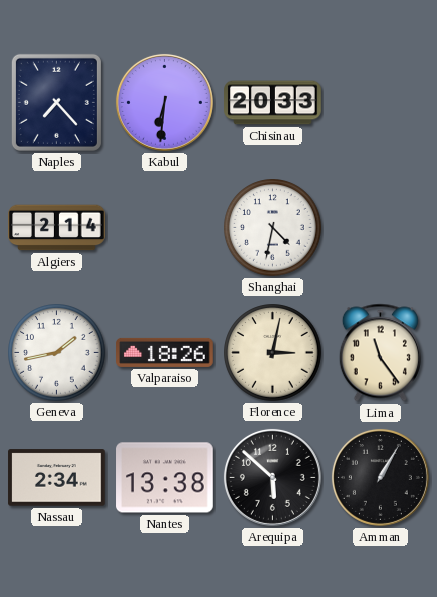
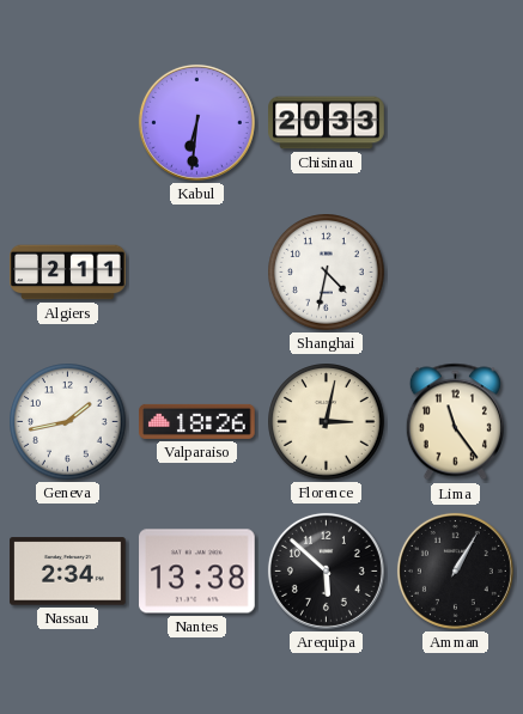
Naples: 7:23 -> none (56, 102)
Algiers: 2:14 -> 2:11 (68, 273)
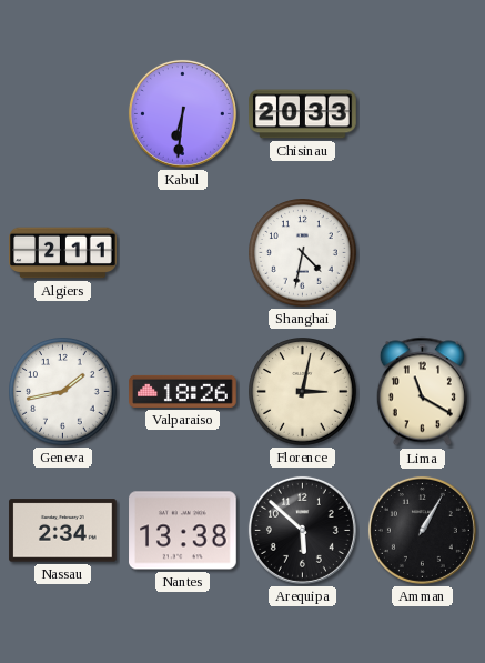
Lima: 11:24 -> 11:20 (422, 392)
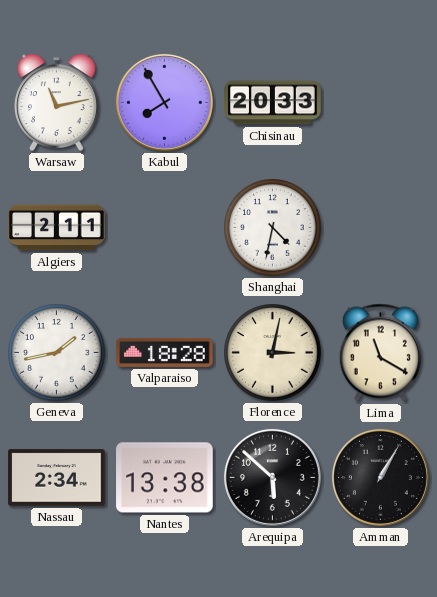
Warsaw: none -> 11:13 (57, 102)
Kabul: 6:31 -> 7:55 (164, 102)
Valparaiso: 18:26 -> 18:28 (165, 352)
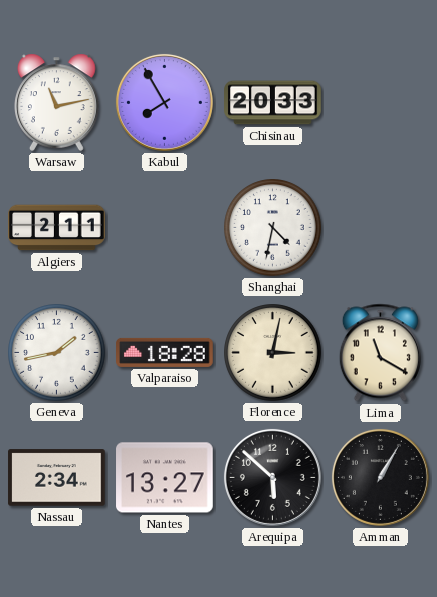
Nantes: 13:38 -> 13:27 (165, 478)
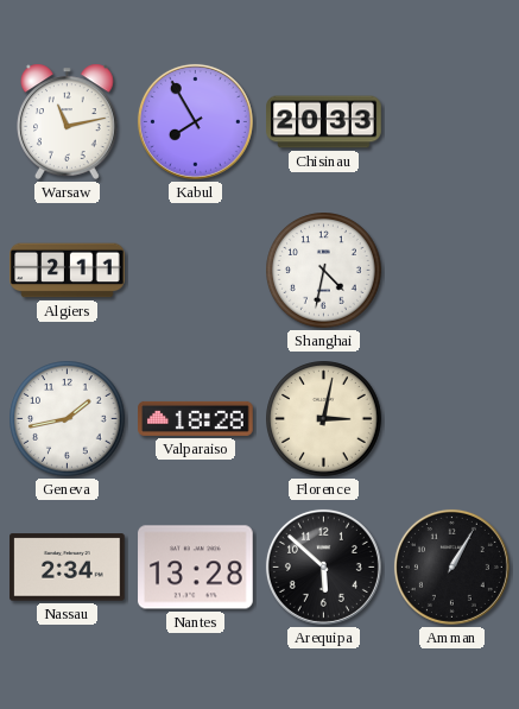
Lima: 11:20 -> none (380, 353)
Nantes: 13:27 -> 13:28 (196, 568)
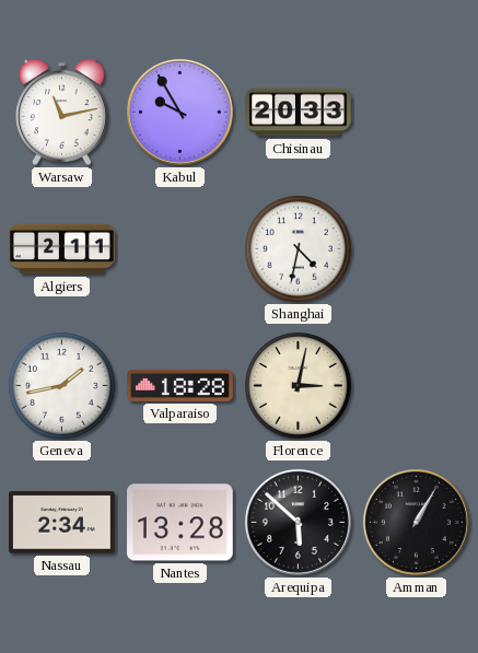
Kabul: 7:55 -> 9:55 (179, 112)
